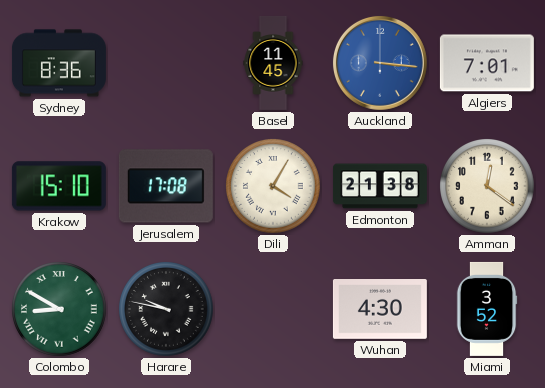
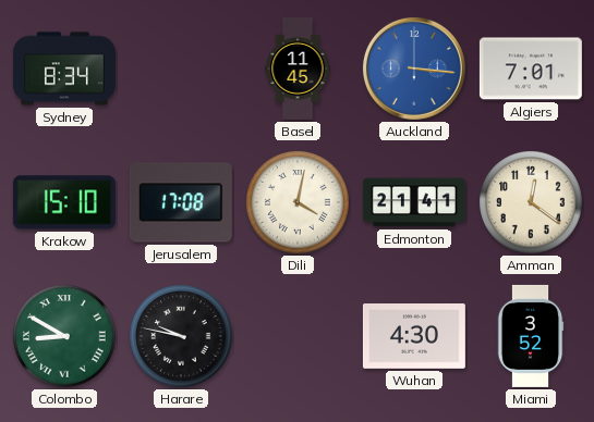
Sydney: 8:36 -> 8:34 (64, 69)
Dili: 4:05 -> 4:02 (298, 202)
Edmonton: 21:38 -> 21:41 (414, 202)
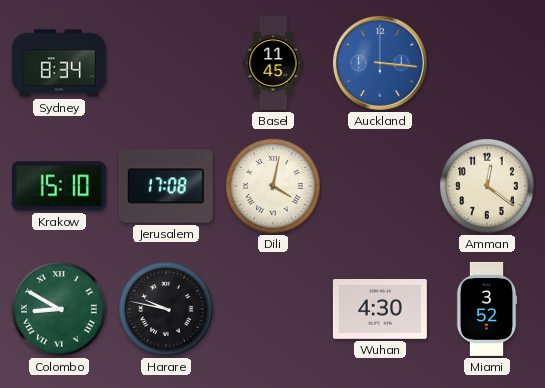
Algiers: 7:01 -> none (531, 69)
Edmonton: 21:41 -> none (414, 202)
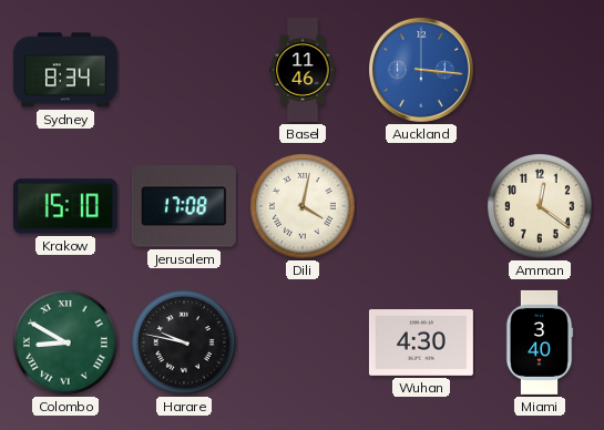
Basel: 11:45 -> 11:46 (303, 70)
Miami: 3:52 -> 3:40 (540, 342)
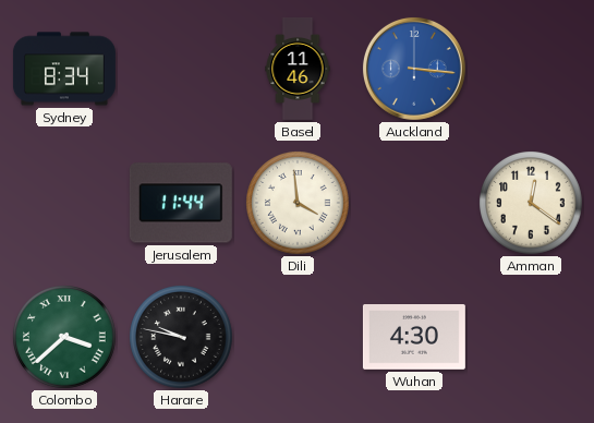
Krakow: 15:10 -> none (65, 206)
Jerusalem: 17:08 -> 11:44 (181, 203)
Dili: 4:02 -> 3:59 (298, 203)
Colombo: 8:50 -> 3:38 (64, 337)
Miami: 3:40 -> none (540, 342)
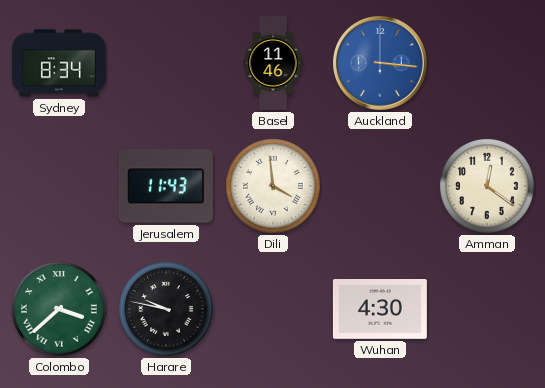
Jerusalem: 11:44 -> 11:43 (166, 186)
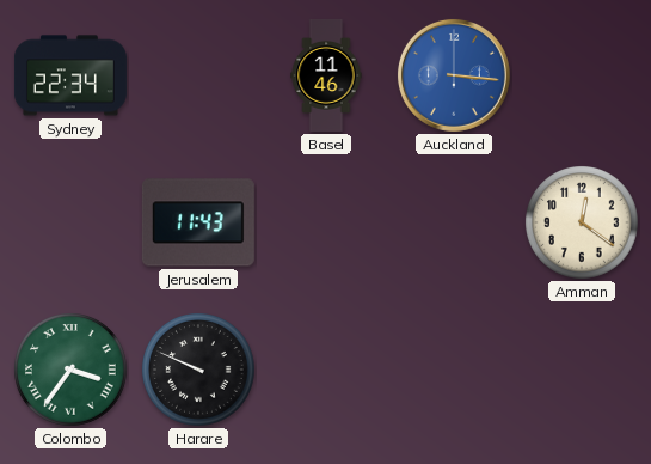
Sydney: 8:34 -> 22:34 (70, 75)
Dili: 3:59 -> none (273, 186)
Colombo: 3:38 -> 3:36 (70, 370)
Harare: 9:47 -> 9:49 (198, 370)
Wuhan: 4:30 -> none (380, 310)
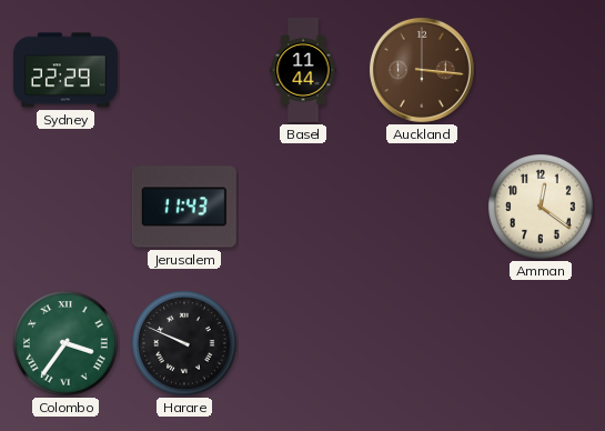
Sydney: 22:34 -> 22:29 (65, 70)
Basel: 11:46 -> 11:44 (303, 70)
Auckland dial: blue -> brown (422, 70)
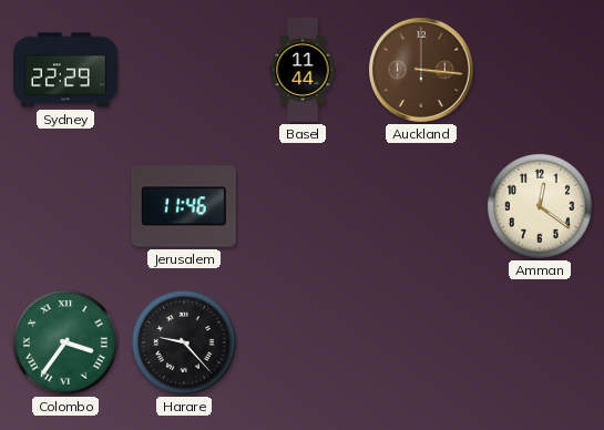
Jerusalem: 11:43 -> 11:46 (184, 206)
Harare: 9:49 -> 9:23 (184, 342)
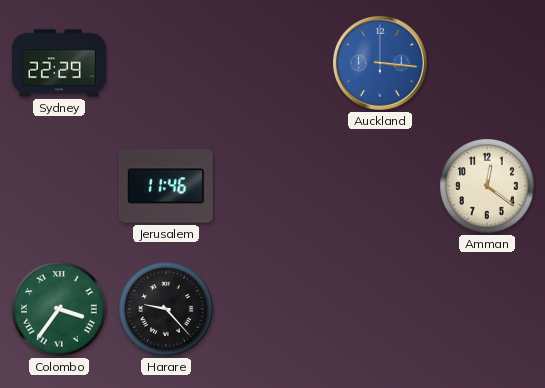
Basel: 11:44 -> none (303, 70)
Auckland dial: brown -> blue (380, 63)
